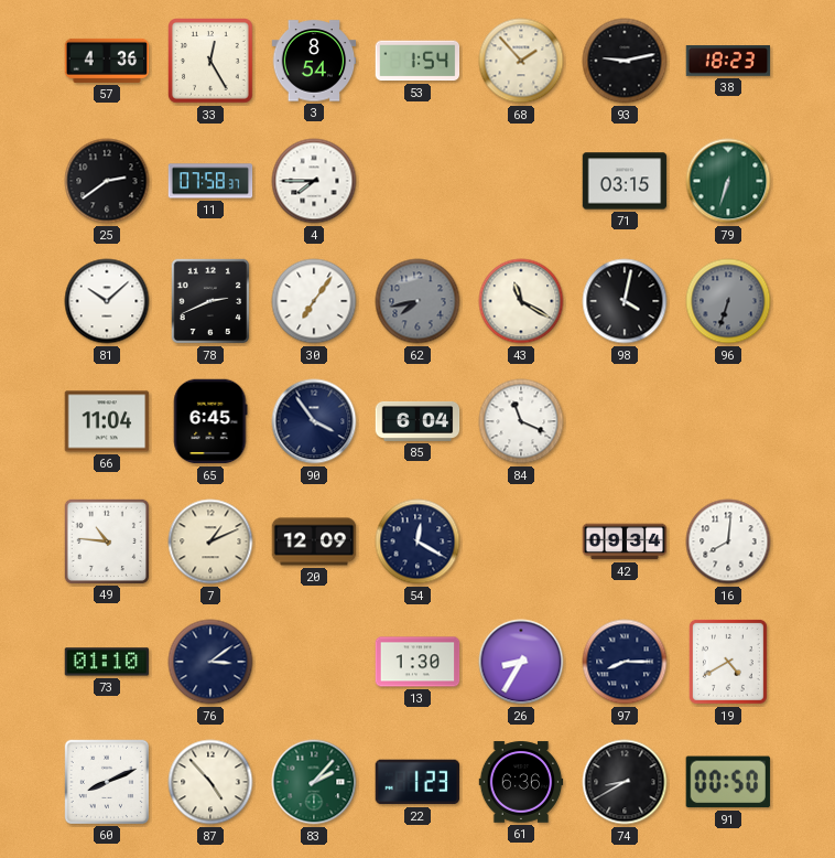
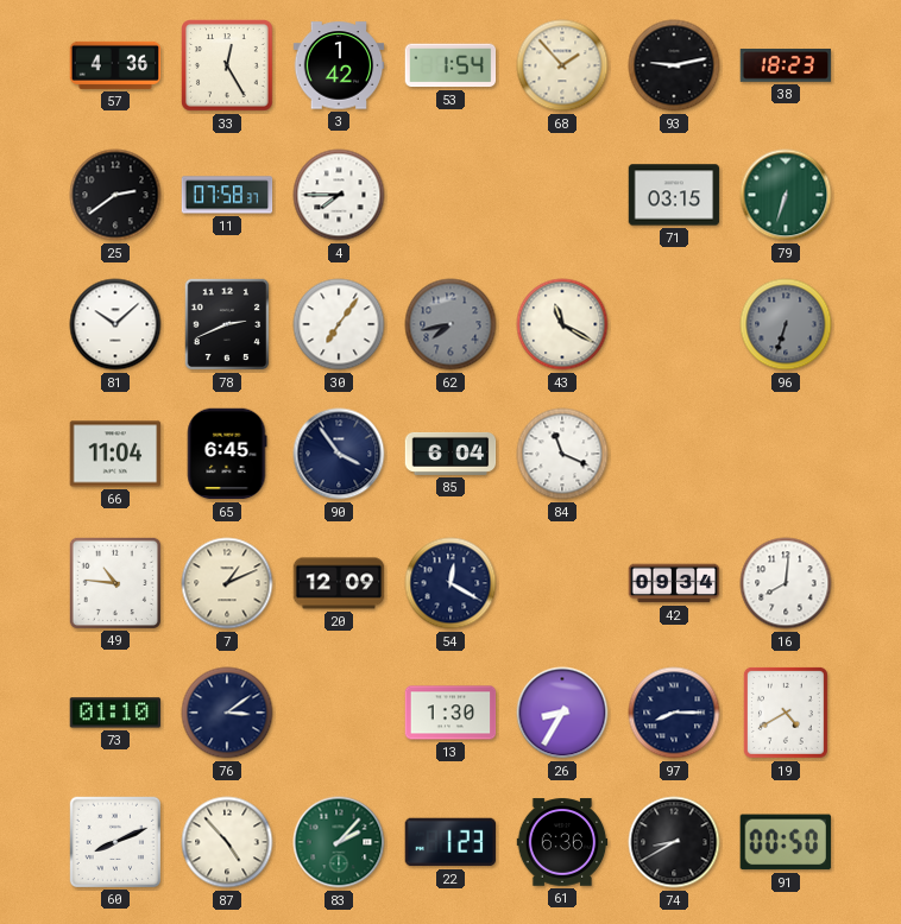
3: 8:54 -> 1:42 (339, 65)
98: 4:02 -> none (625, 301)
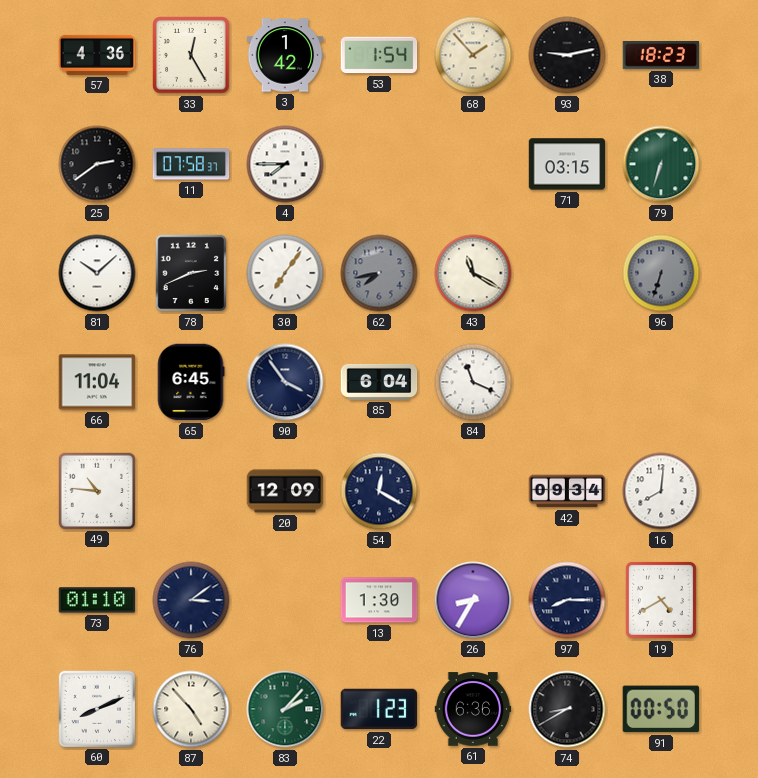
7: 1:11 -> none (227, 583)
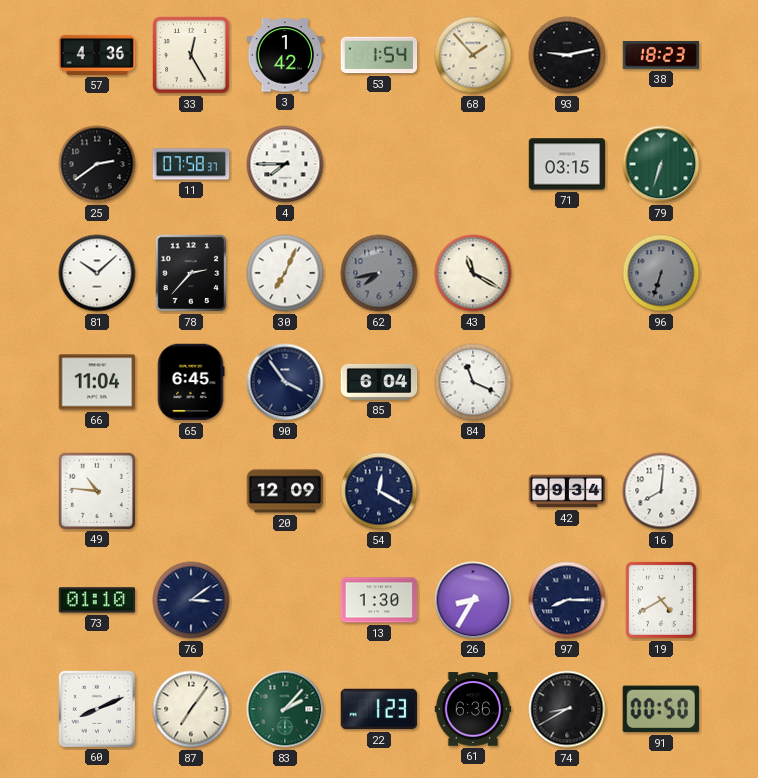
78: 2:41 -> 2:37 (191, 273)
30: 7:06 -> 7:04 (285, 273)
87: 4:53 -> 7:06 (191, 709)
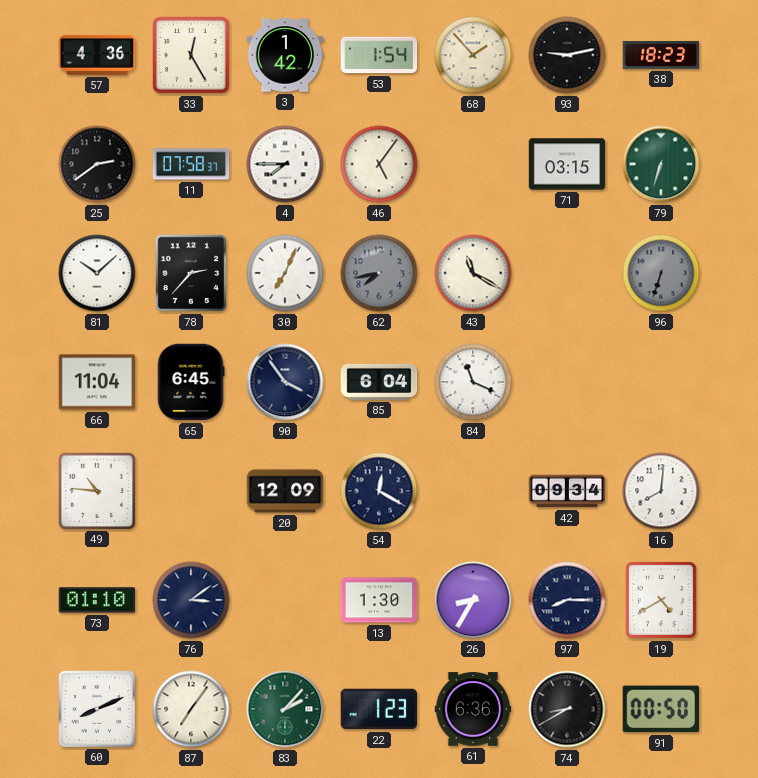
46: none -> 5:06 (379, 164)
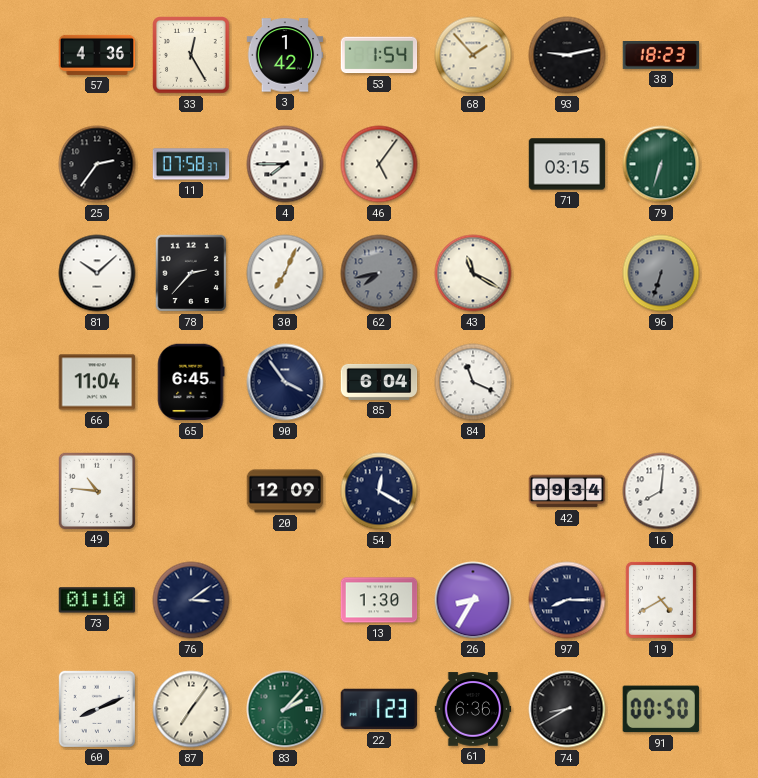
25: 2:39 -> 2:36 (97, 164)
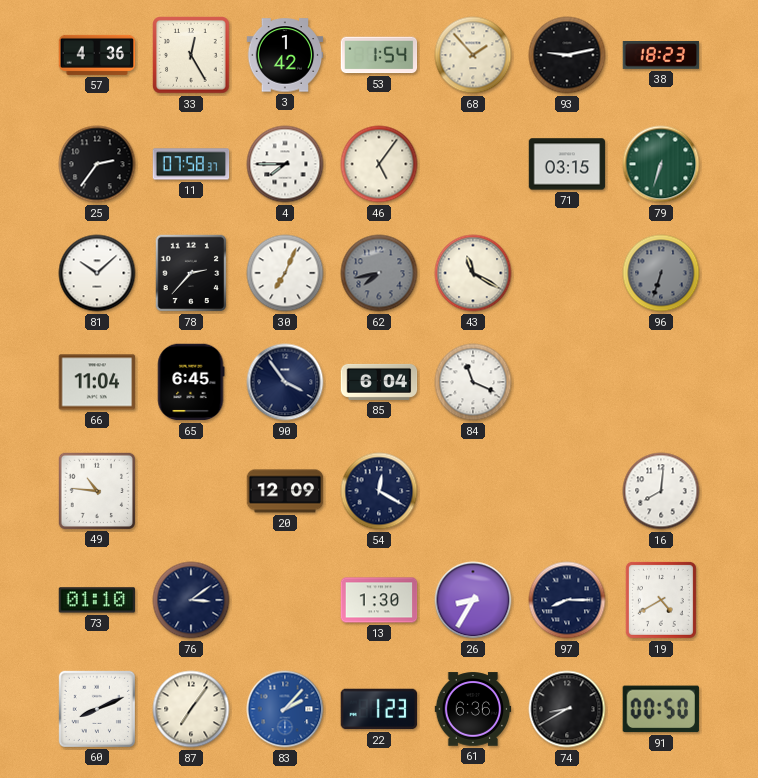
42: 09:34 -> none (567, 491)
83 dial: green -> blue (285, 709)
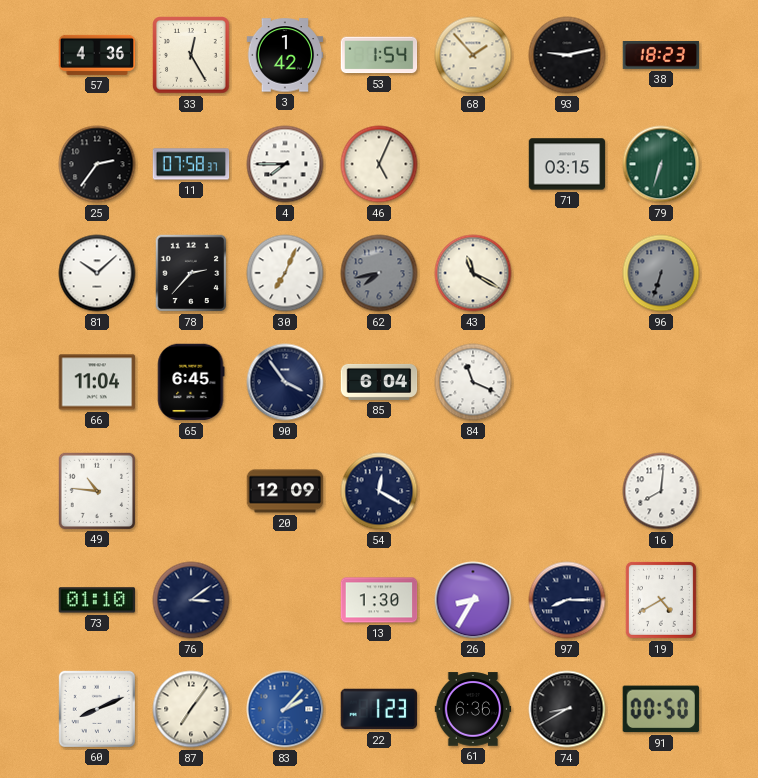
46: 5:06 -> 5:04 (379, 164)
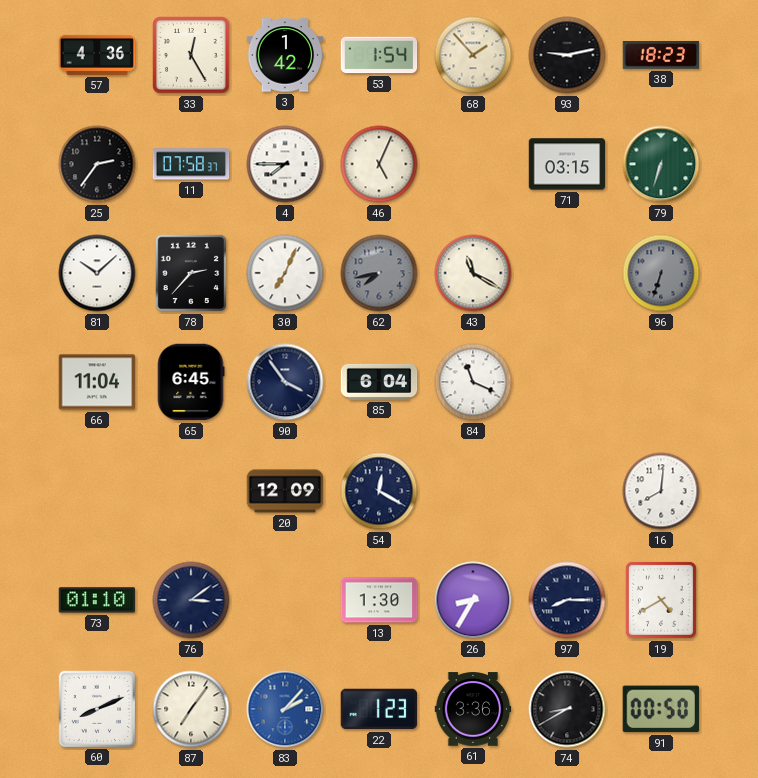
49: 10:46 -> none (96, 490)
61: 6:36 -> 3:36 (473, 709)
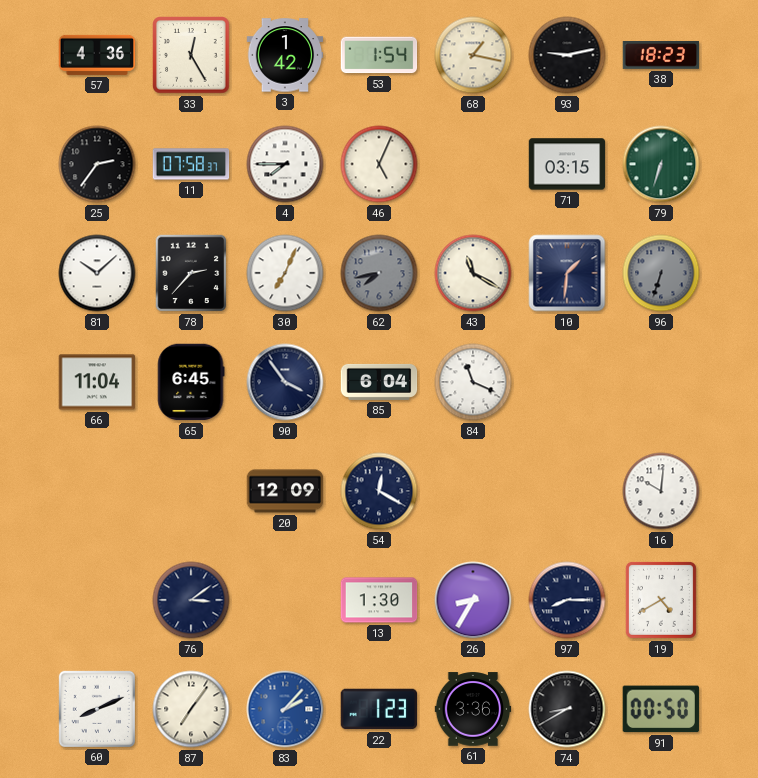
68: 1:53 -> 1:17 (473, 55)
10: none -> 1:31 (567, 273)
16: 8:01 -> 10:01 (661, 491)
73: 01:10 -> none (97, 600)
